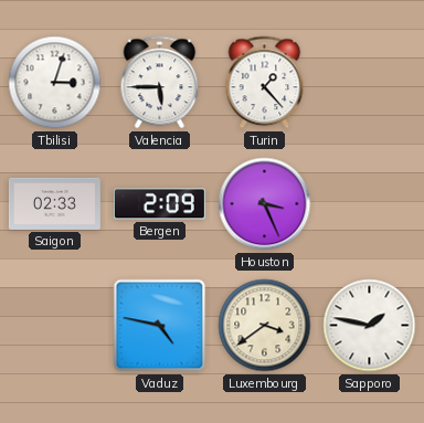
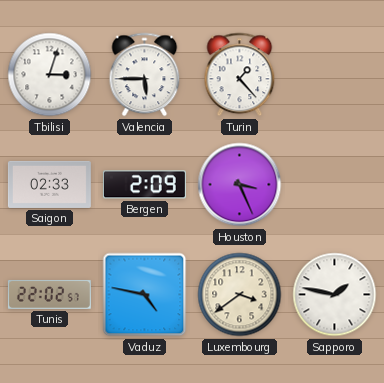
Tunis: none -> 22:02 (49, 294)
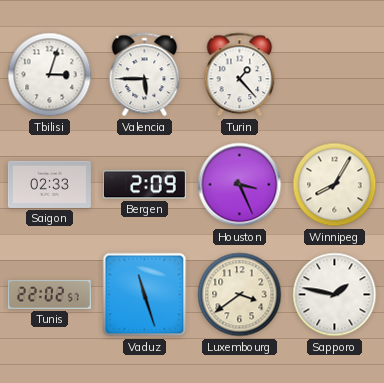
Winnipeg: none -> 8:05 (335, 185)
Vaduz: 4:47 -> 11:27 (145, 295)
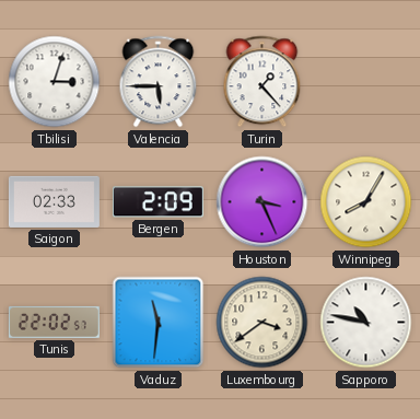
Vaduz: 11:27 -> 11:31 (159, 323)
Sapporo: 1:47 -> 10:47 (366, 323)
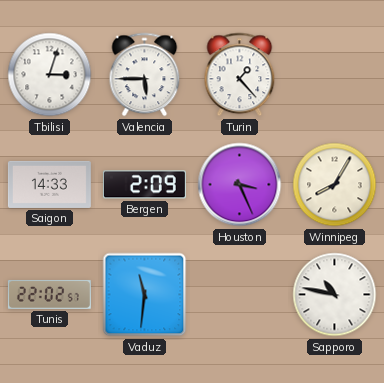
Saigon: 02:33 -> 14:33 (49, 184)
Luxembourg: 3:39 -> none (262, 323)
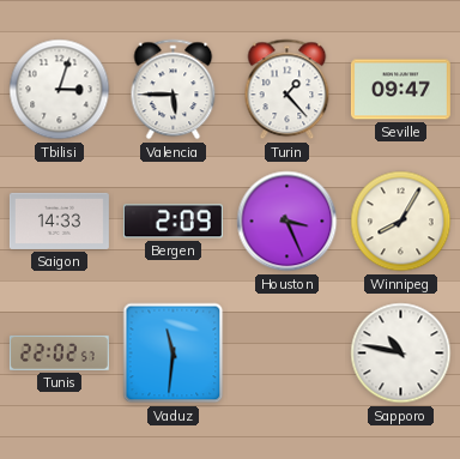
Seville: none -> 09:47 (400, 90)
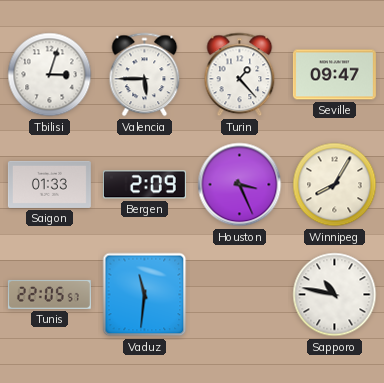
Saigon: 14:33 -> 01:33 (49, 184)
Tunis: 22:02 -> 22:05 (49, 294)
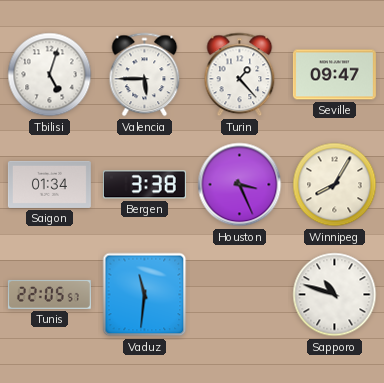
Tbilisi: 3:03 -> 5:03 (50, 75)
Saigon: 01:33 -> 01:34 (49, 184)
Bergen: 2:09 -> 3:38 (144, 185)
Sapporo: 10:47 -> 10:48 (335, 295)
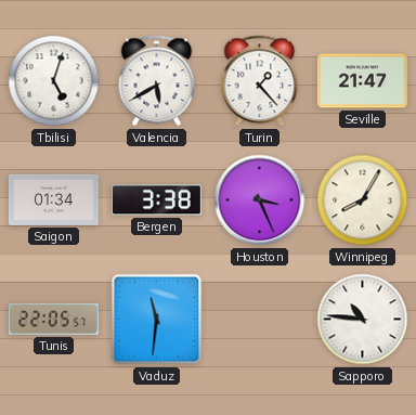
Valencia: 5:45 -> 5:40 (157, 81)
Seville: 09:47 -> 21:47 (362, 81)
Sapporo: 10:48 -> 10:46 (363, 320)
